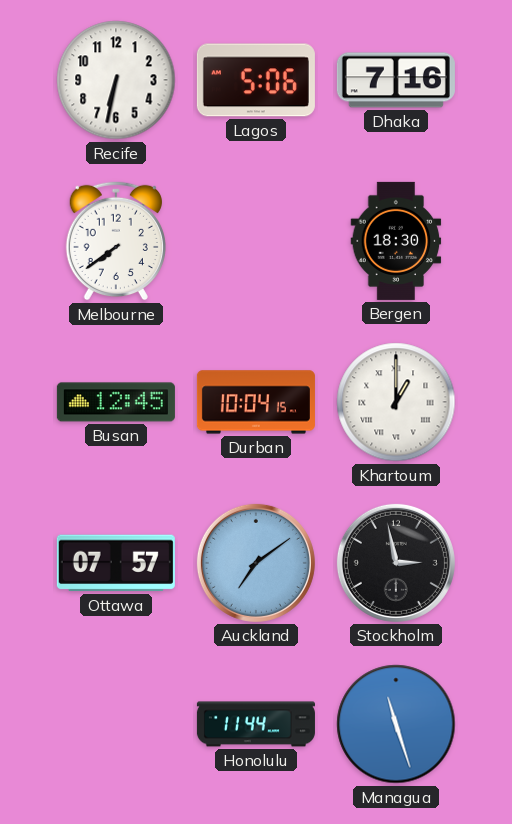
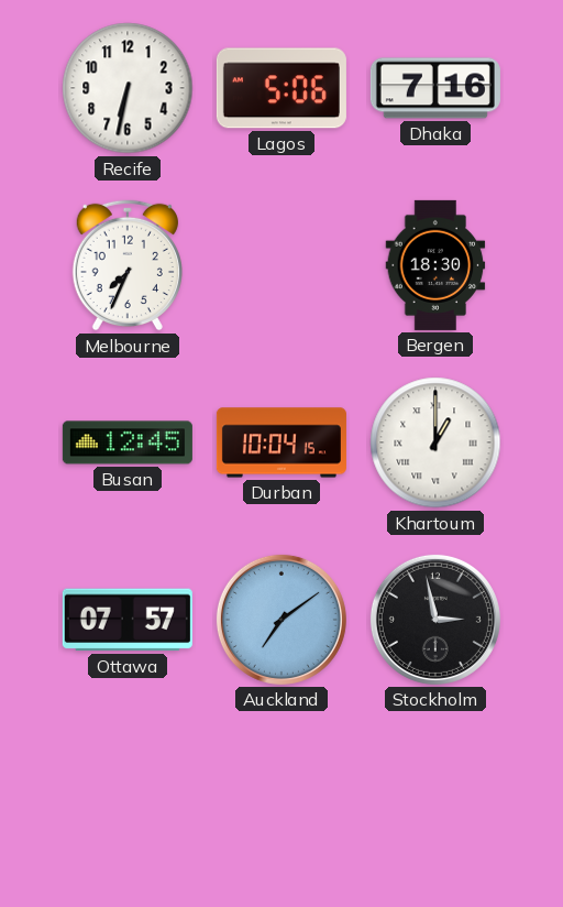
Melbourne: 7:39 -> 7:34 (128, 265)
Honolulu: 11:44 -> none (256, 724)
Managua: 11:27 -> none (396, 724)
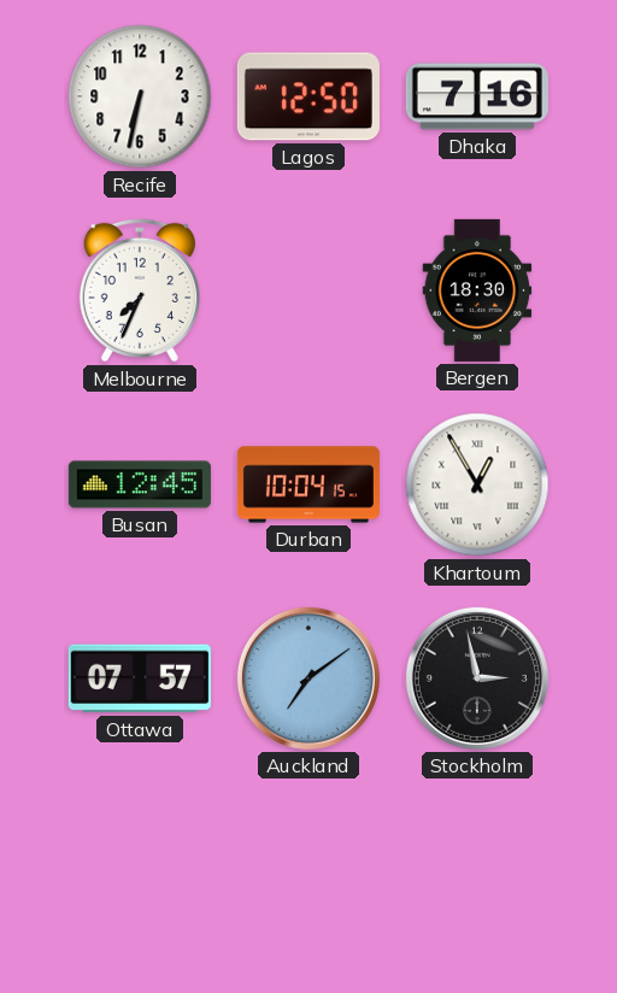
Lagos: 5:06 -> 12:50 (308, 96)
Khartoum: 1:00 -> 12:55 (477, 484)
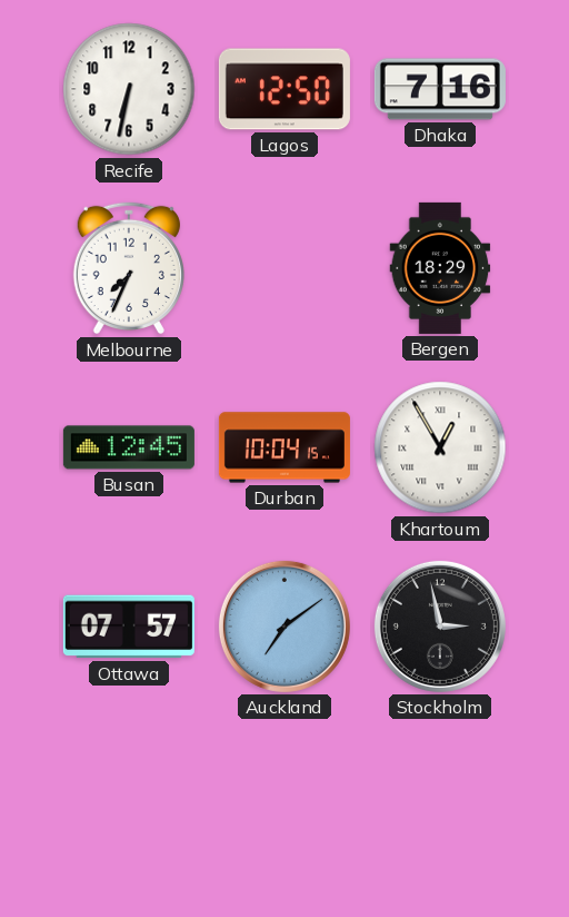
Bergen: 18:30 -> 18:29 (440, 268)
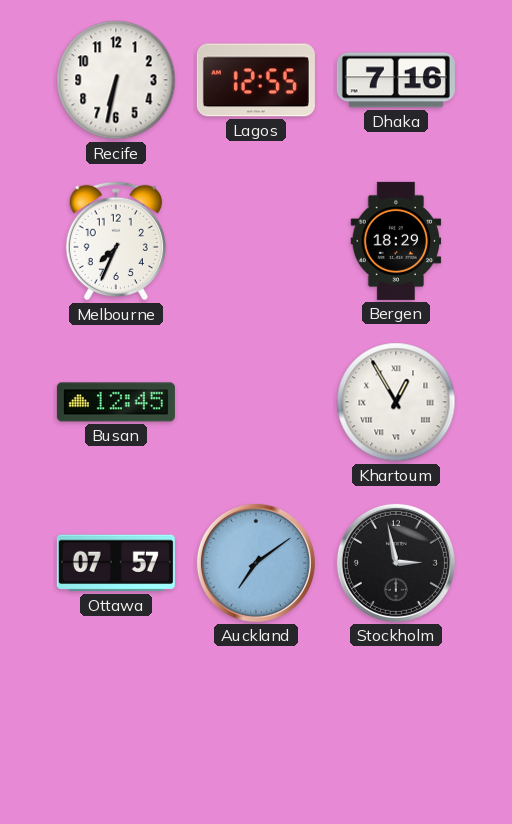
Lagos: 12:50 -> 12:55 (256, 80)
Durban: 10:04 -> none (284, 447)
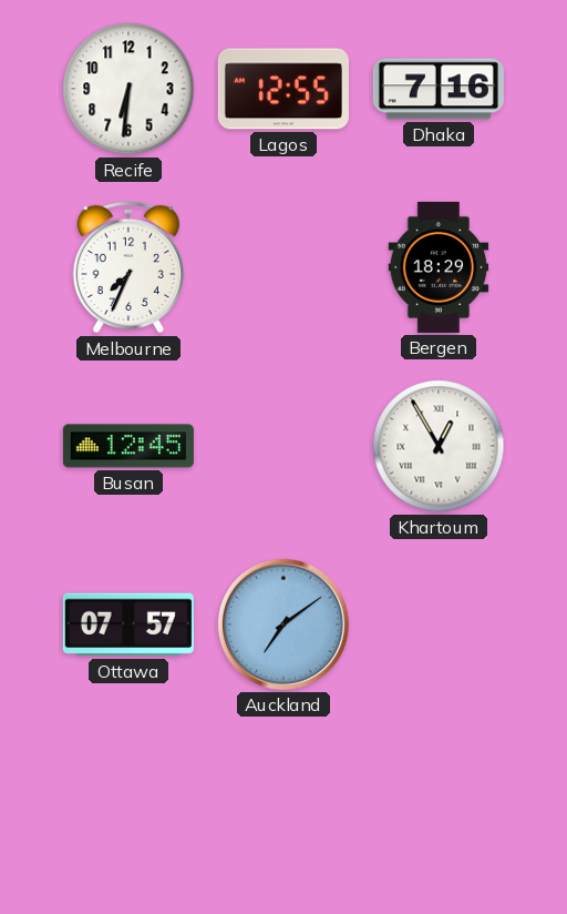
Recife: 6:32 -> 6:31 (128, 89)
Stockholm: 2:58 -> none (396, 563)
